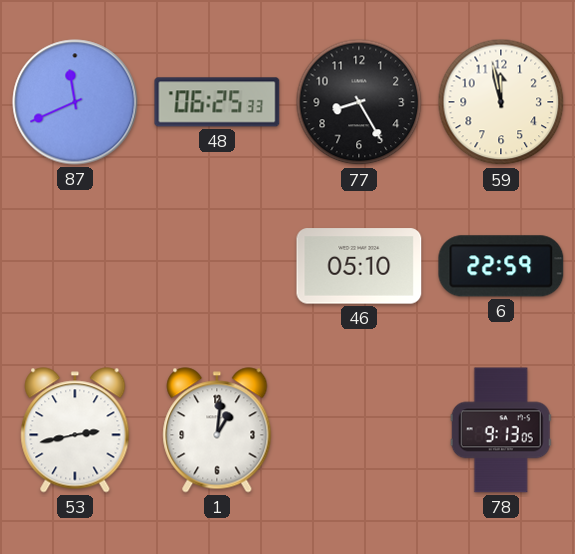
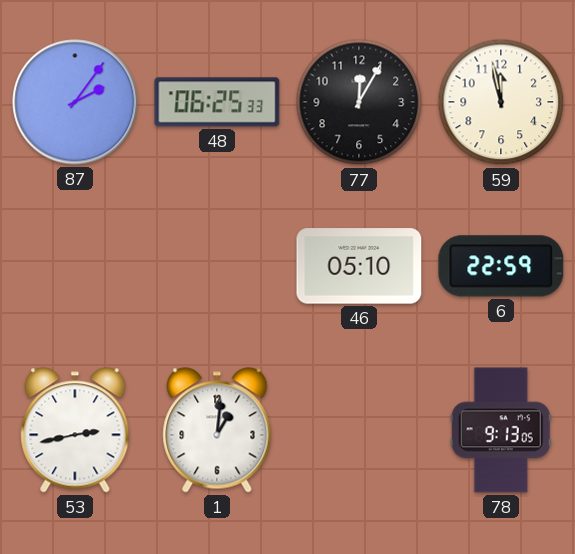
87: 11:41 -> 2:06 (75, 102)
77: 8:25 -> 12:05 (359, 102)
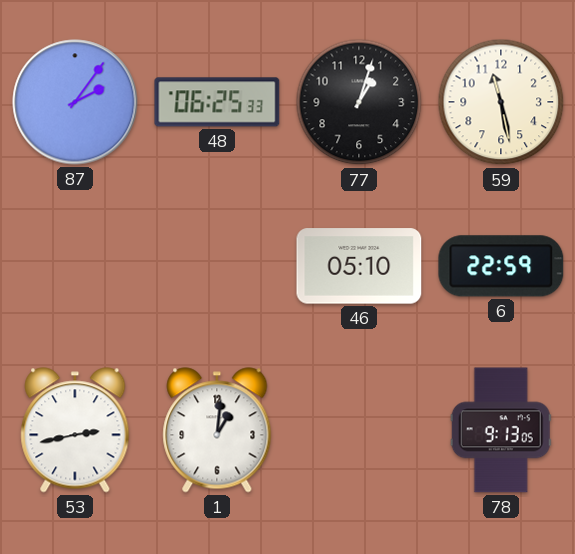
77: 12:05 -> 1:03 (359, 102)
59: 11:58 -> 11:28 (501, 102)
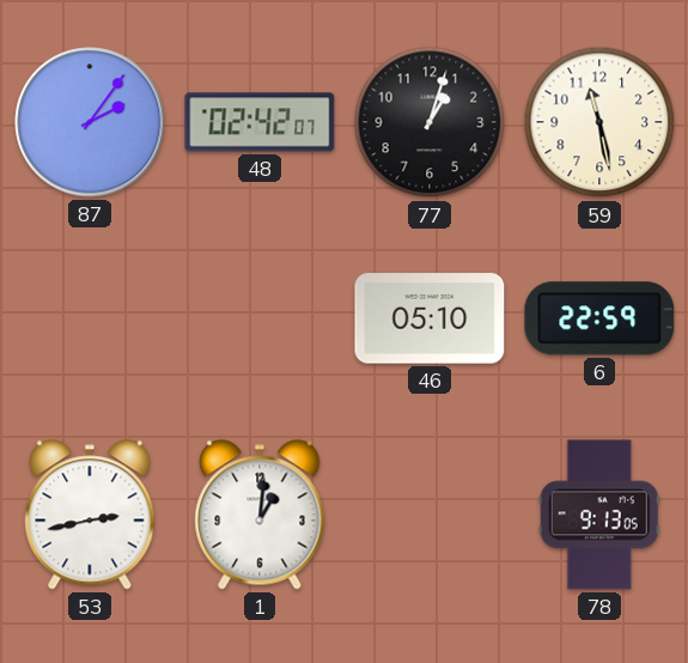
48: 06:25 -> 02:42 (260, 122)
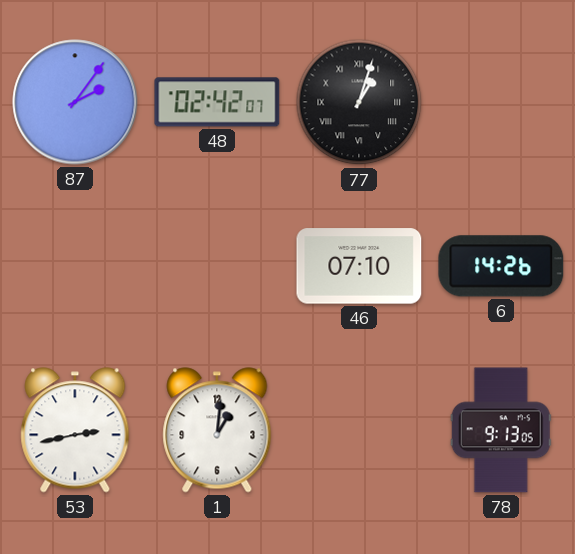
77 numerals: Arabic -> Roman (359, 102)
59: 11:28 -> none (599, 122)
46: 05:10 -> 07:10 (359, 266)
6: 22:59 -> 14:26 (501, 266)
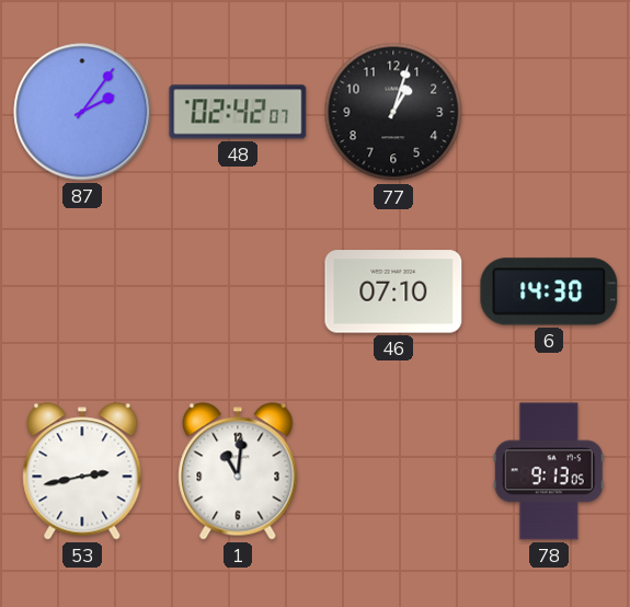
77 numerals: Roman -> Arabic (393, 112)
6: 14:26 -> 14:30 (549, 291)
1: 1:01 -> 11:01 (238, 471)
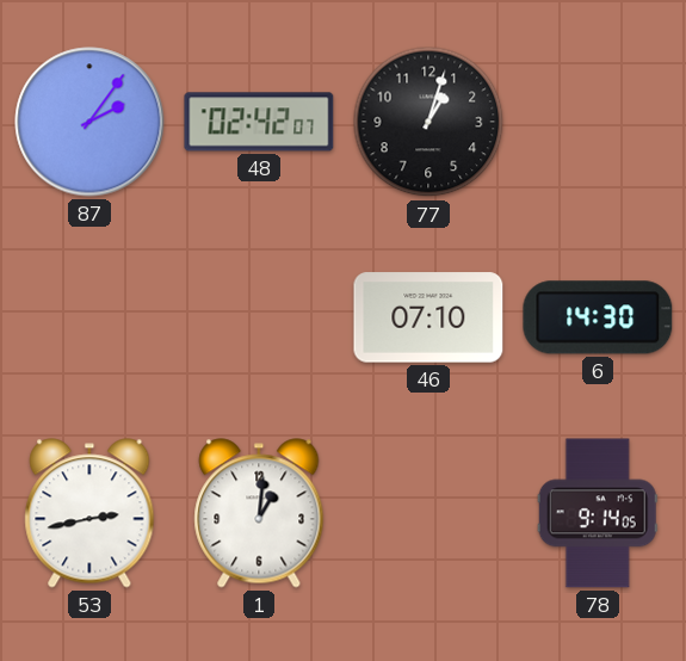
1: 11:01 -> 1:01 (259, 513)
78: 9:13 -> 9:14 (598, 513)
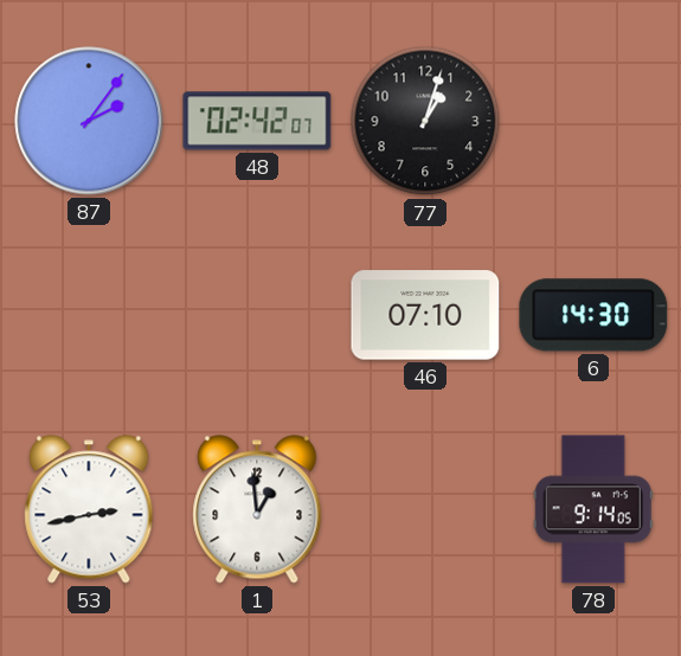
1: 1:01 -> 12:59 (257, 509)
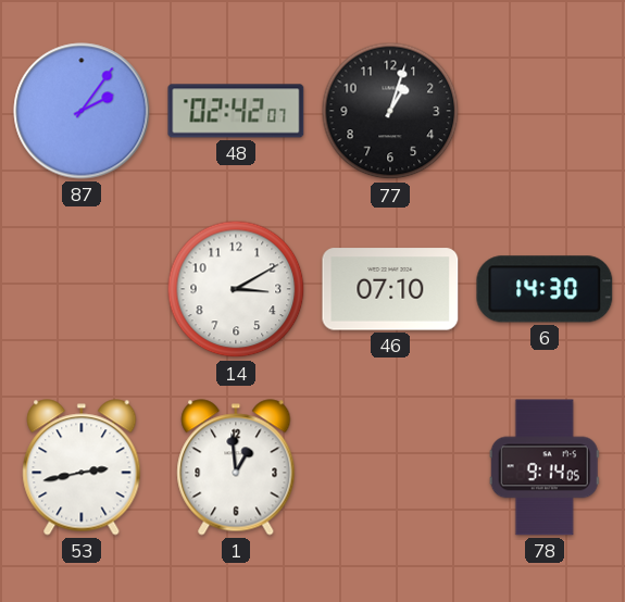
14: none -> 3:10 (236, 289)
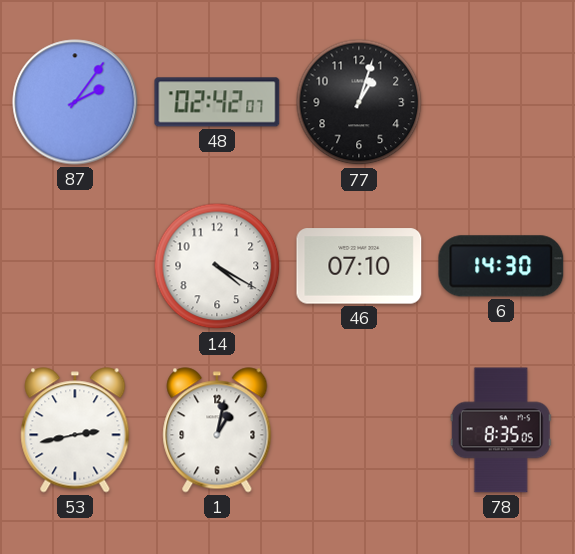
14: 3:10 -> 4:20 (217, 266)
1: 12:59 -> 1:02 (217, 430)
78: 9:14 -> 8:35 (501, 430)
